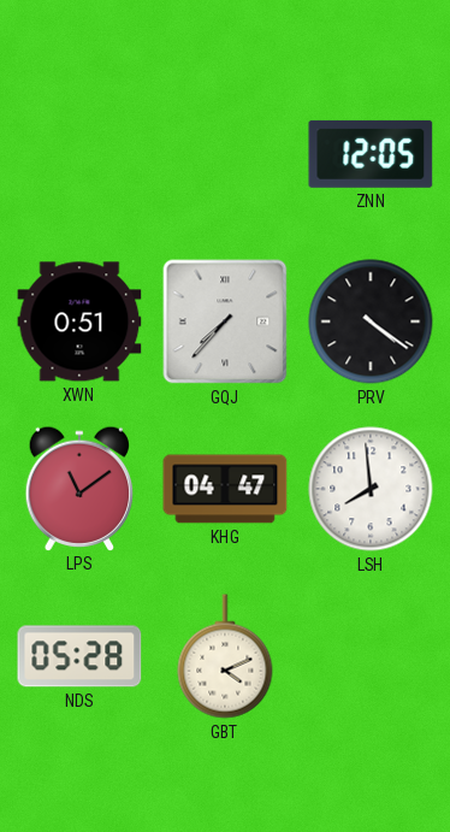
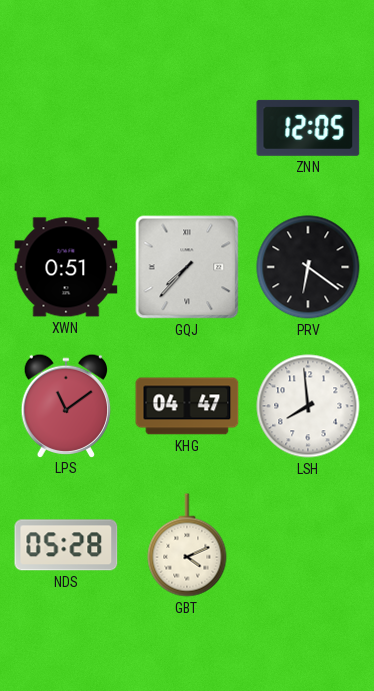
PRV: 4:21 -> 6:21 (308, 267)
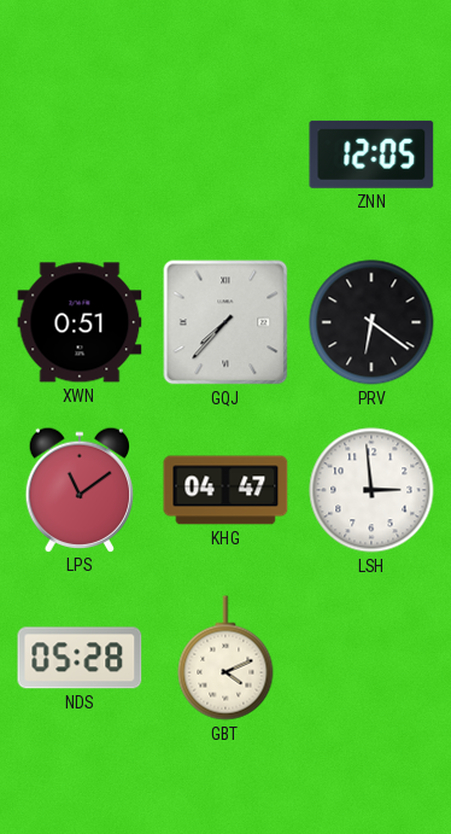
LSH: 7:59 -> 2:59 (371, 490)
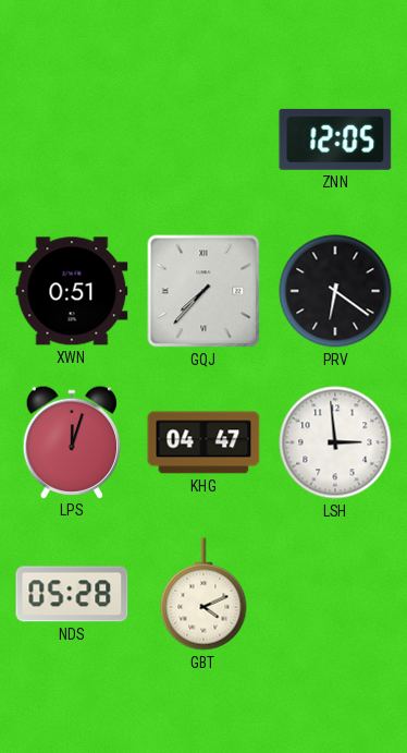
LPS: 11:09 -> 12:03 (72, 441)
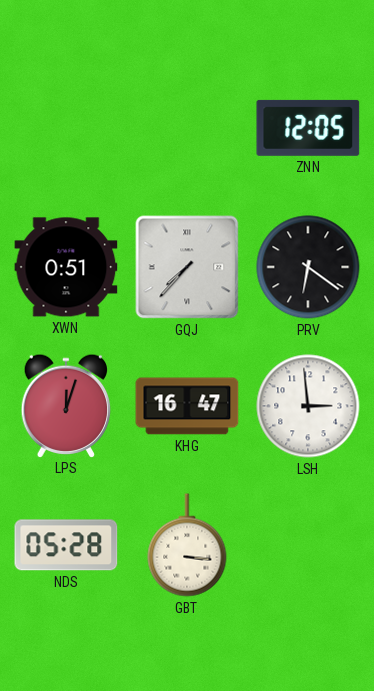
KHG: 04:47 -> 16:47 (187, 406)
GBT: 4:11 -> 3:16 (187, 545)
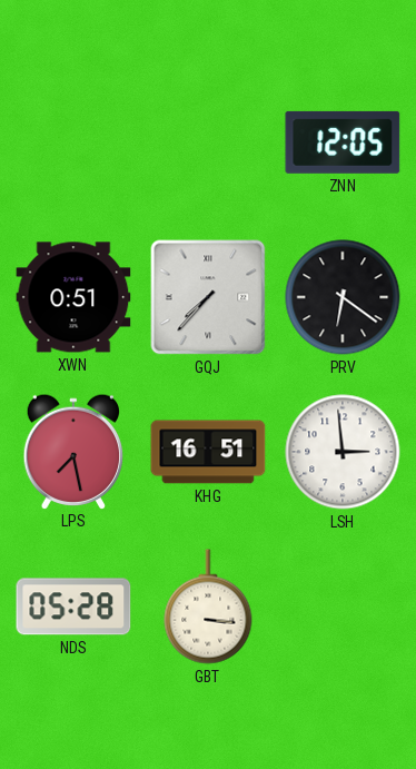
LPS: 12:03 -> 7:28 (73, 451)
KHG: 16:47 -> 16:51 (208, 452)
